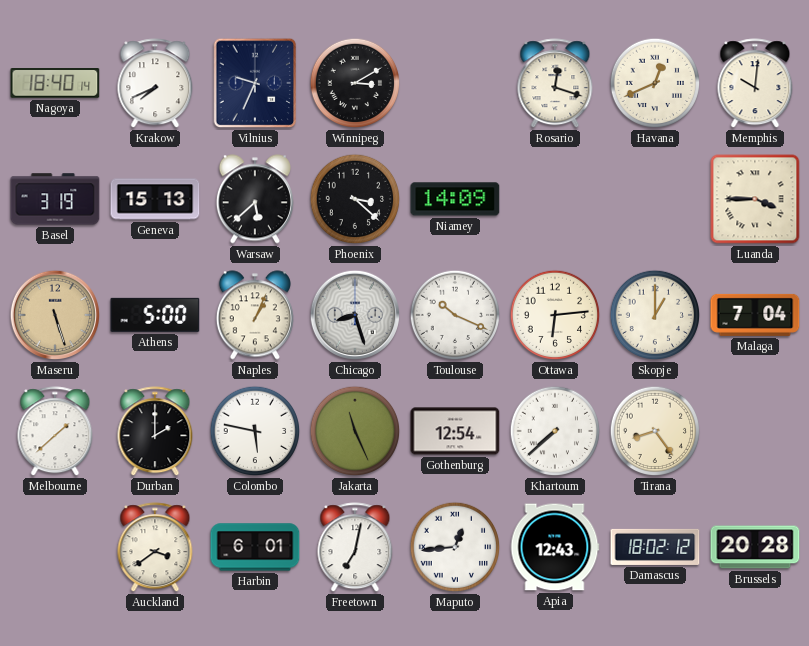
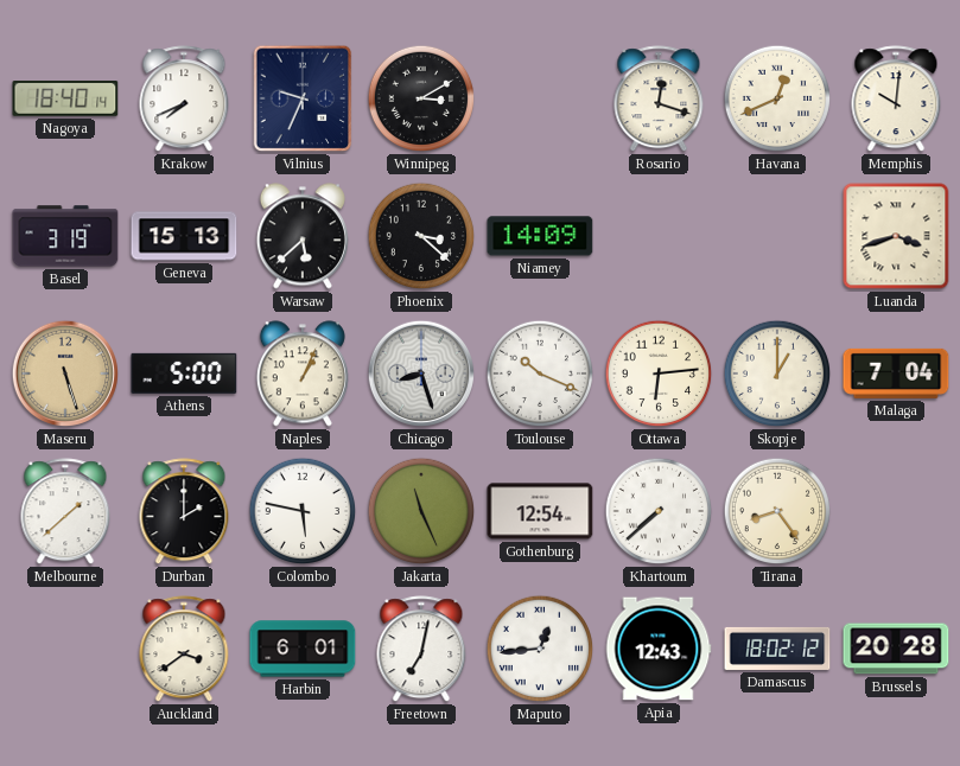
Luanda: 3:45 -> 3:42 (896, 236)
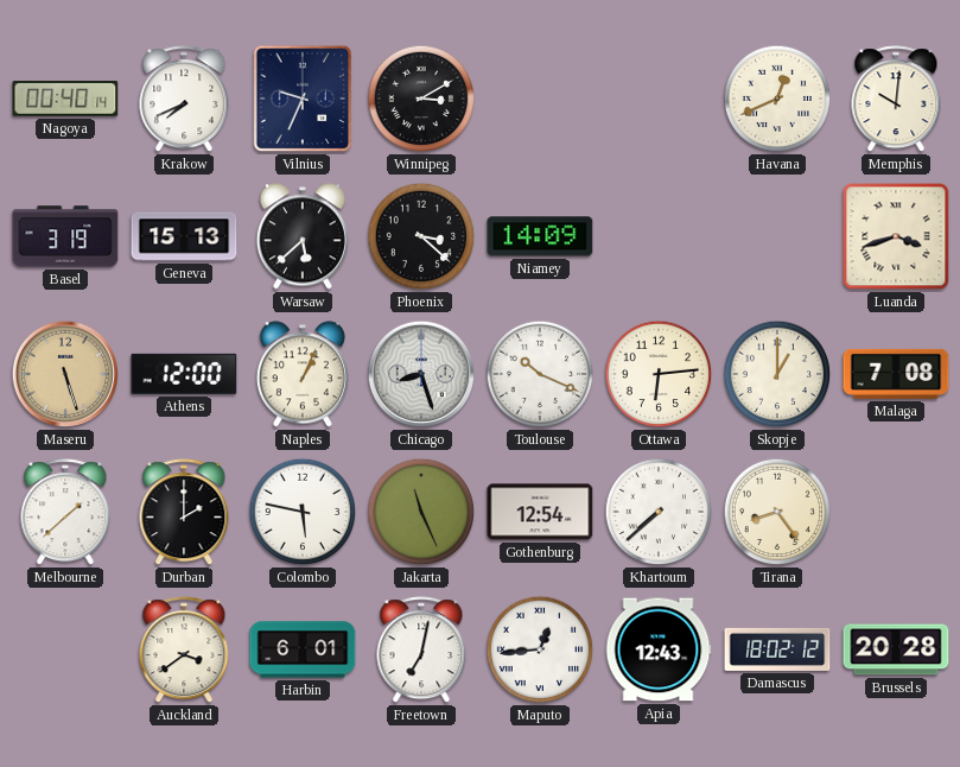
Nagoya: 18:40 -> 00:40 (65, 100)
Rosario: 12:18 -> none (659, 100)
Athens: 5:00 -> 12:00 (184, 374)
Malaga: 7:04 -> 7:08 (896, 374)
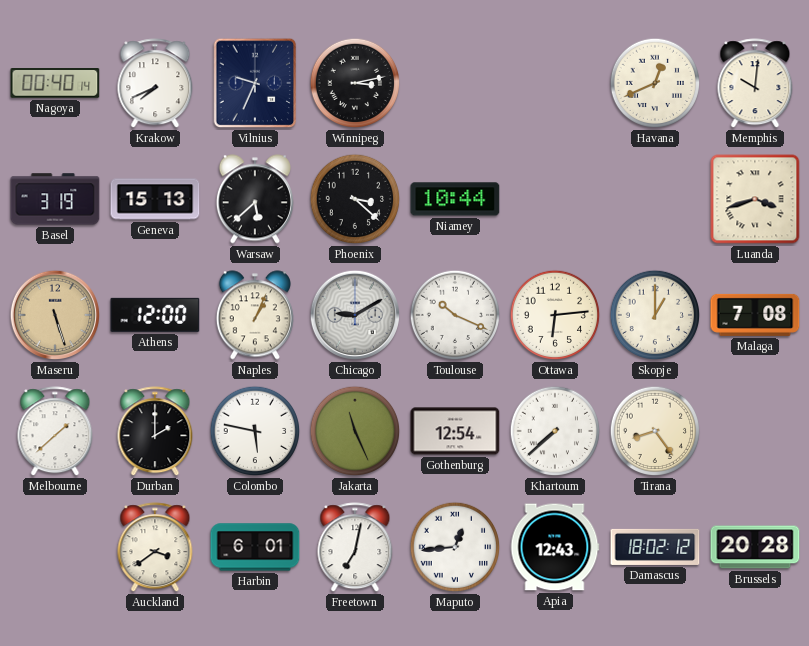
Winnipeg: 3:10 -> 3:13 (355, 83)
Niamey: 14:09 -> 10:44 (455, 199)
Chicago: 8:27 -> 9:10 (355, 315)
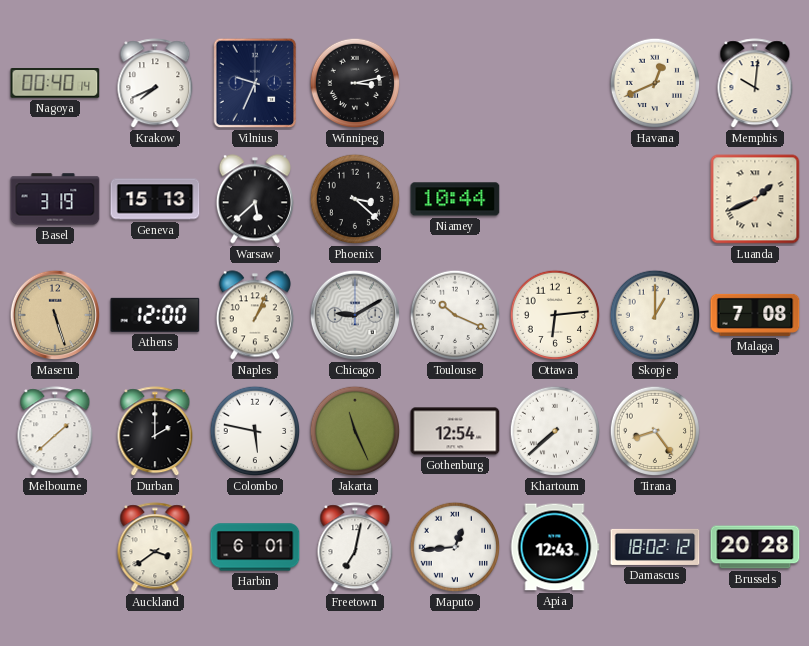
Luanda: 3:42 -> 1:41 (755, 199)
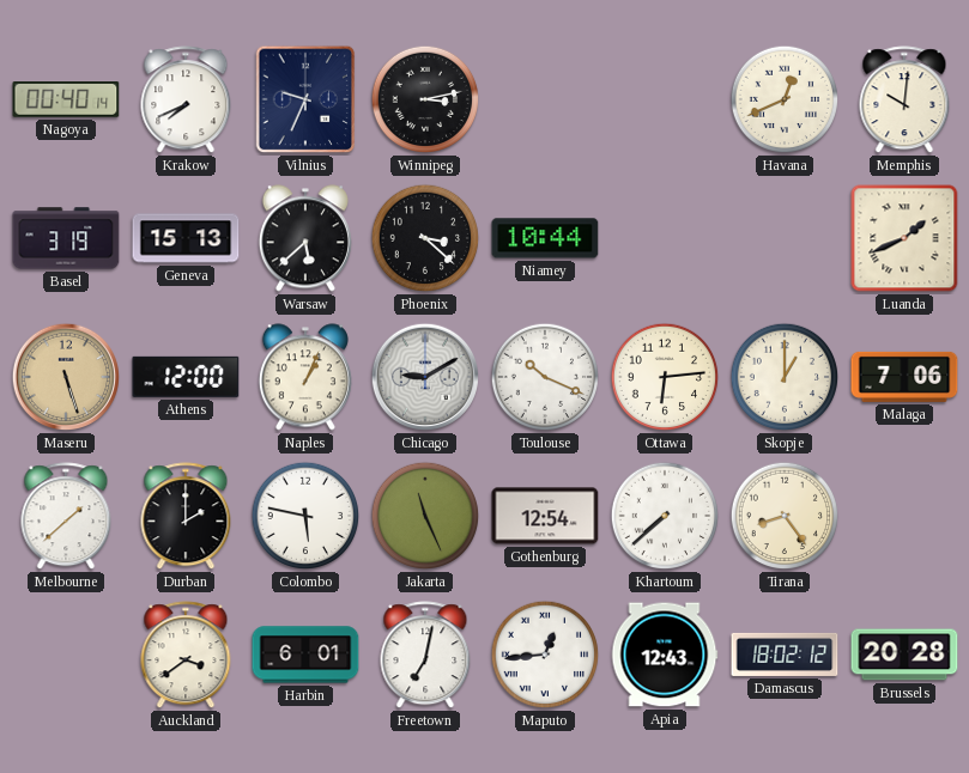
Malaga: 7:08 -> 7:06 (904, 377)
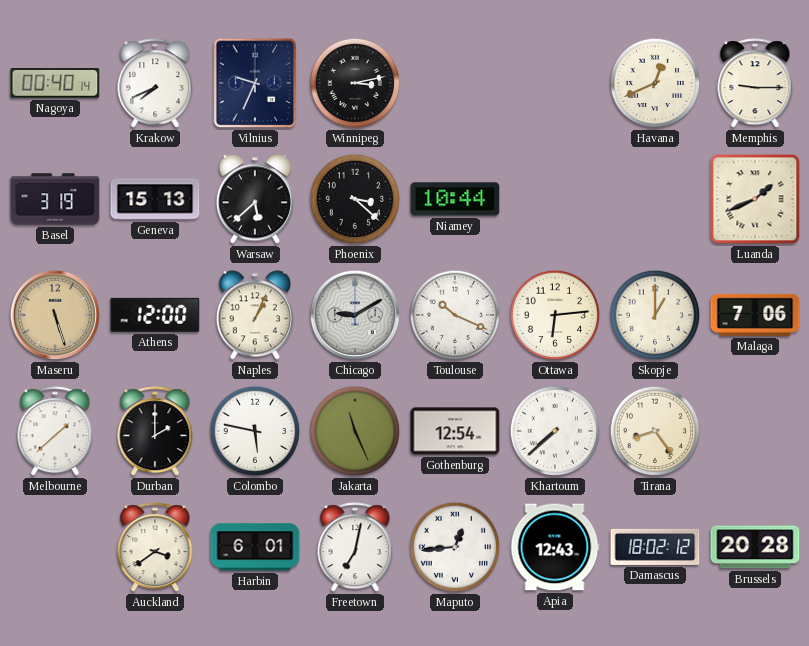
Memphis: 10:01 -> 9:15 (755, 84)
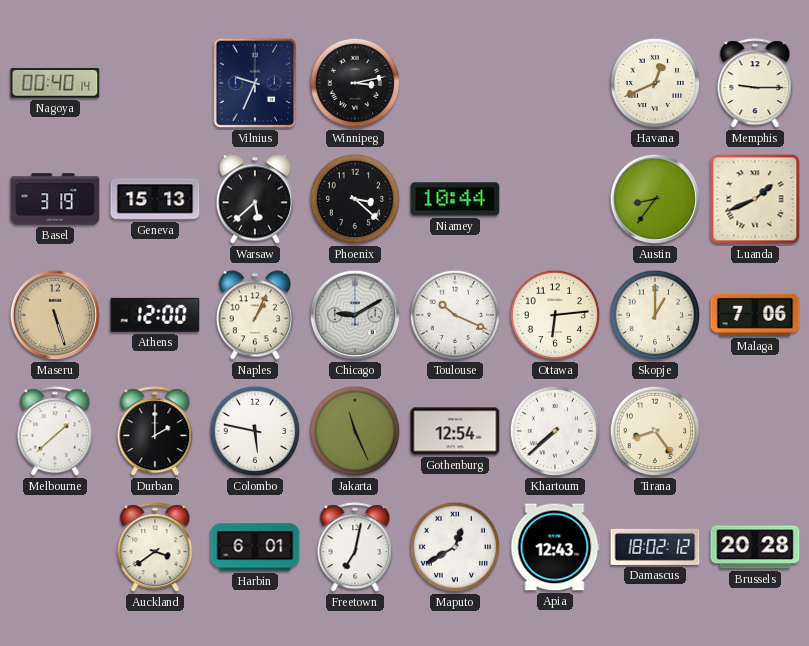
Krakow: 7:41 -> none (155, 84)
Austin: none -> 8:36 (655, 199)
Maputo: 12:44 -> 12:40 (455, 547)
